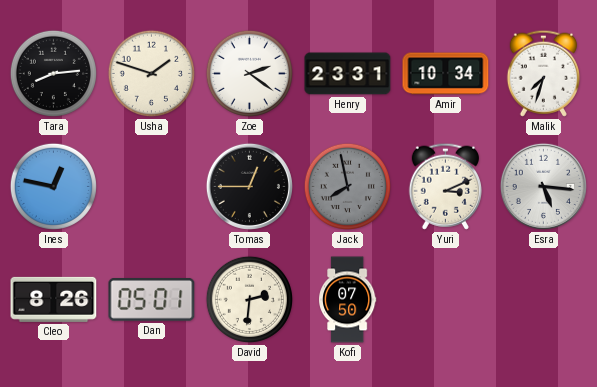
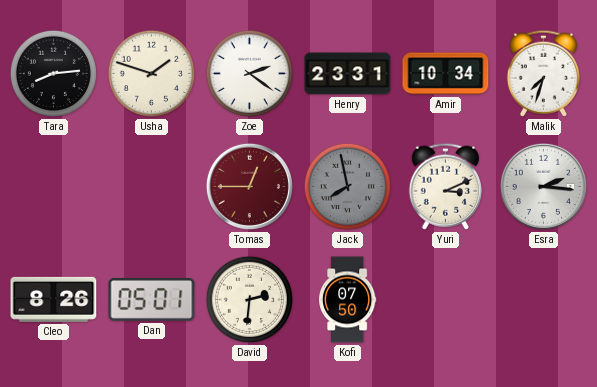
Ines: 12:47 -> none (53, 186)
Tomas dial: black -> burgundy (249, 186)
Esra: 5:16 -> 2:16 (543, 186)
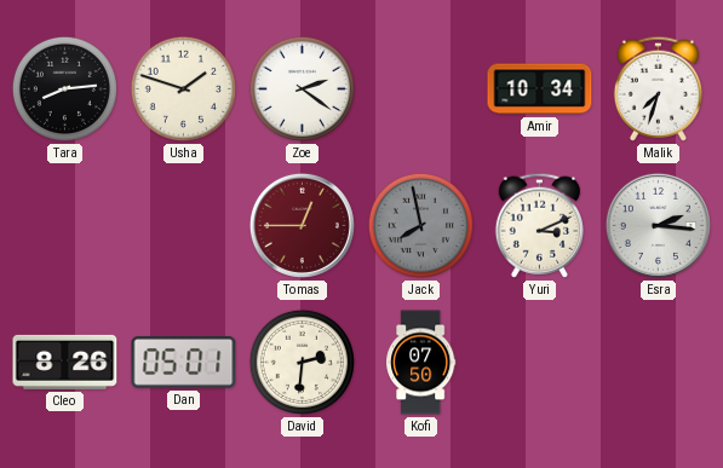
Henry: 23:31 -> none (348, 74)
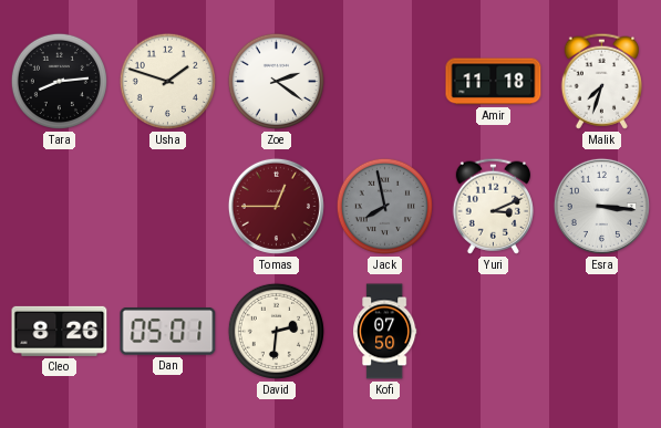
Amir: 10:34 -> 11:18 (494, 82)
Esra: 2:16 -> 3:16 (601, 206)
